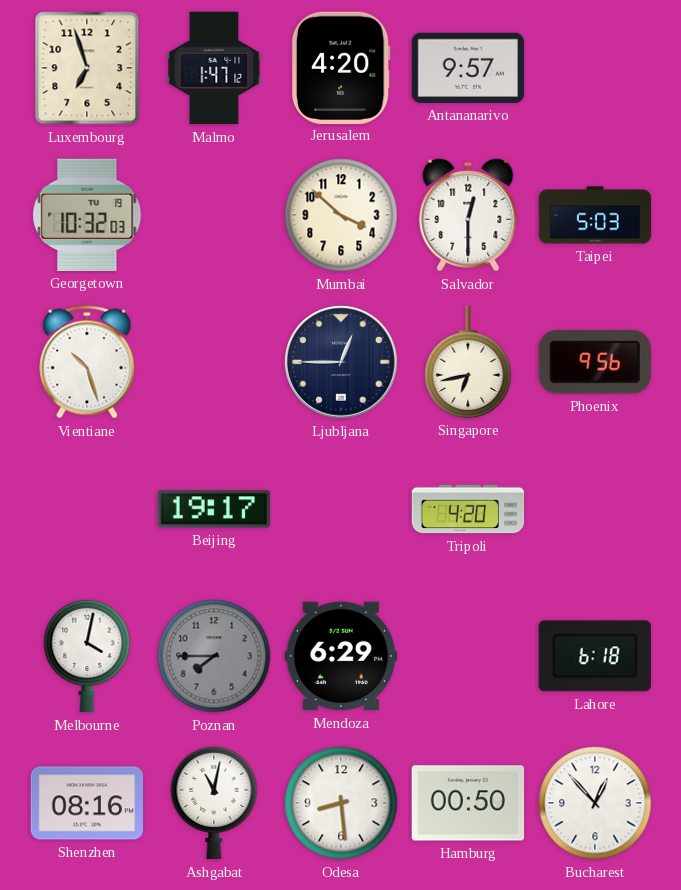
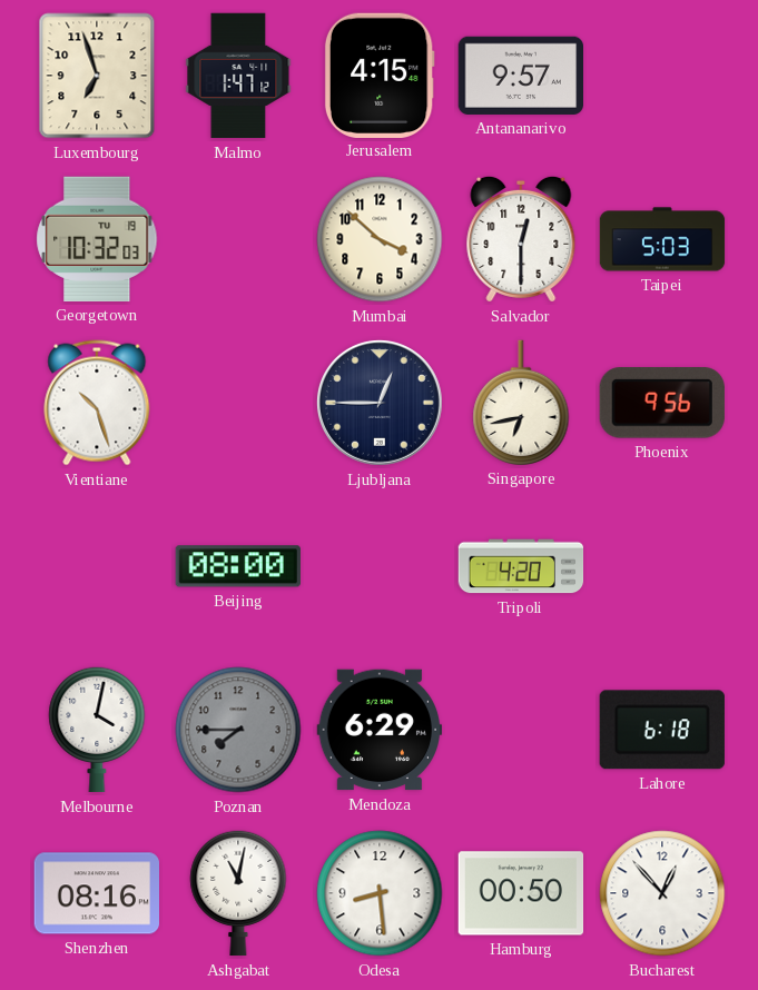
Jerusalem: 4:20 -> 4:15 (380, 75)
Beijing: 19:17 -> 08:00 (238, 566)
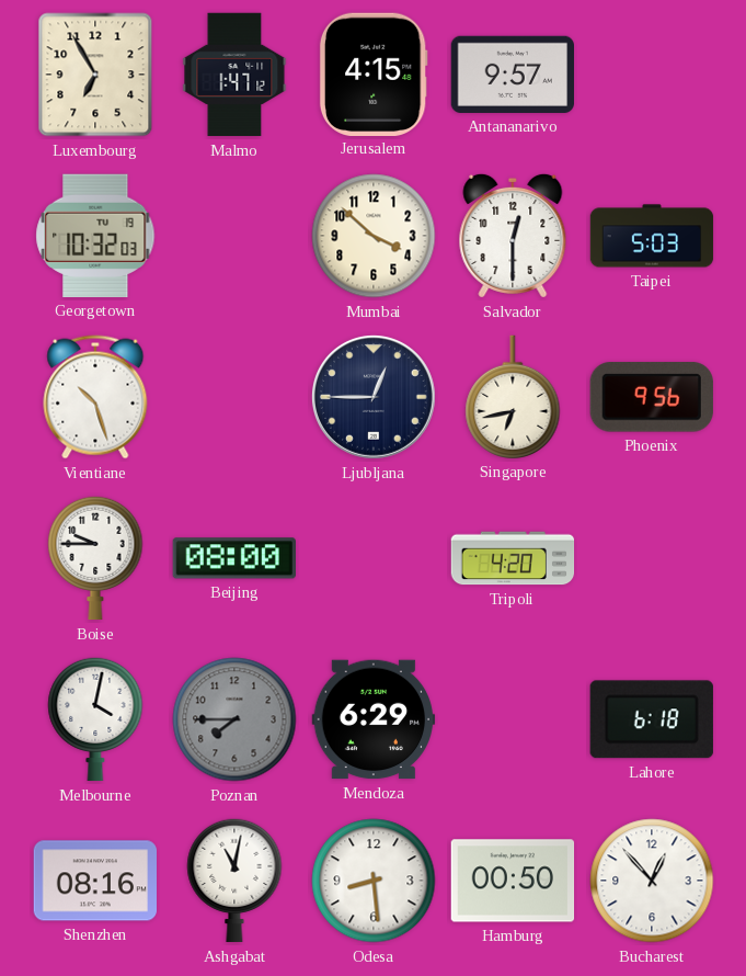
Luxembourg: 6:57 -> 6:55 (95, 75)
Boise: none -> 9:45 (95, 558)
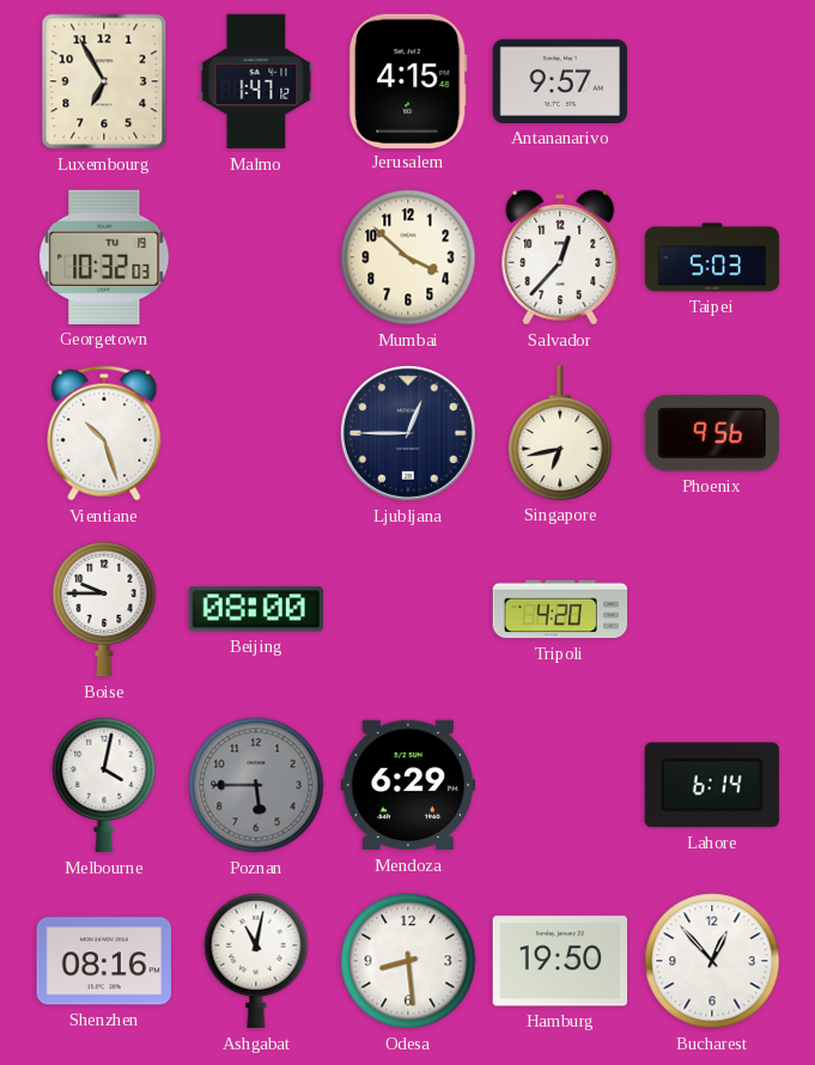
Salvador: 12:30 -> 12:37 (560, 257)
Poznan: 7:45 -> 5:45 (256, 785)
Lahore: 6:18 -> 6:14 (712, 785)
Hamburg: 00:50 -> 19:50 (560, 961)
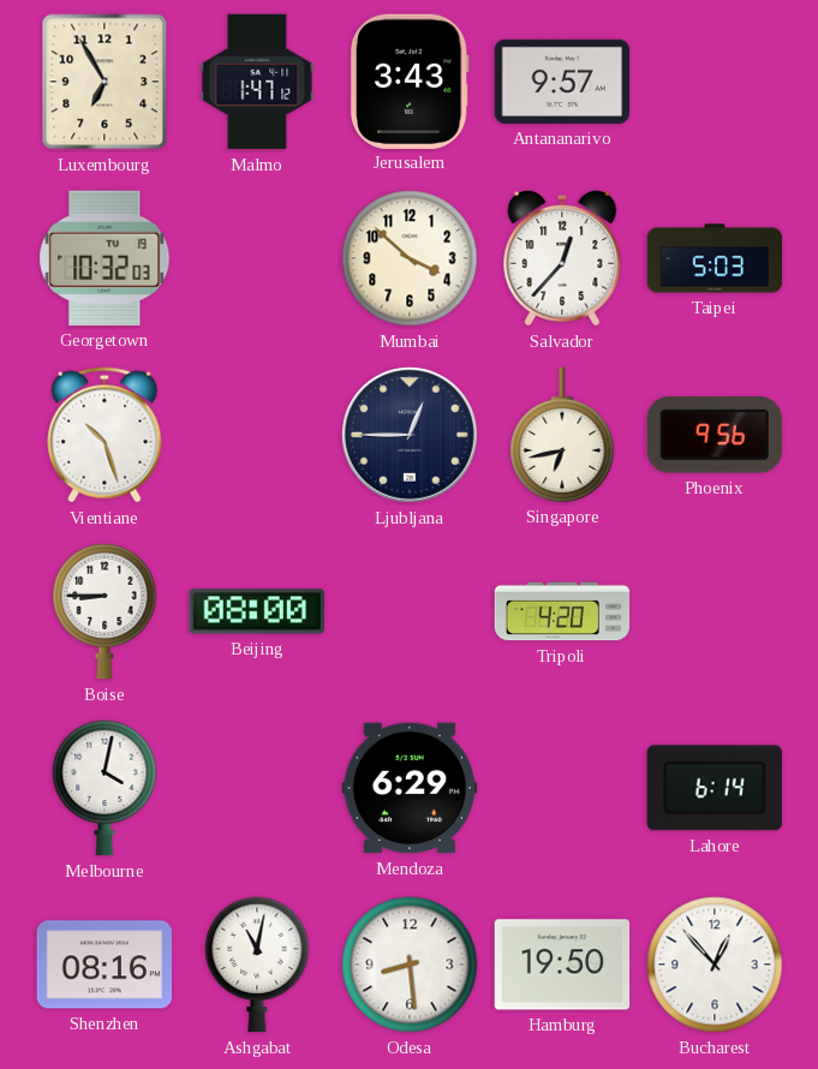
Jerusalem: 4:15 -> 3:43 (410, 80)
Boise: 9:45 -> 8:45 (105, 611)
Poznan: 5:45 -> none (256, 785)
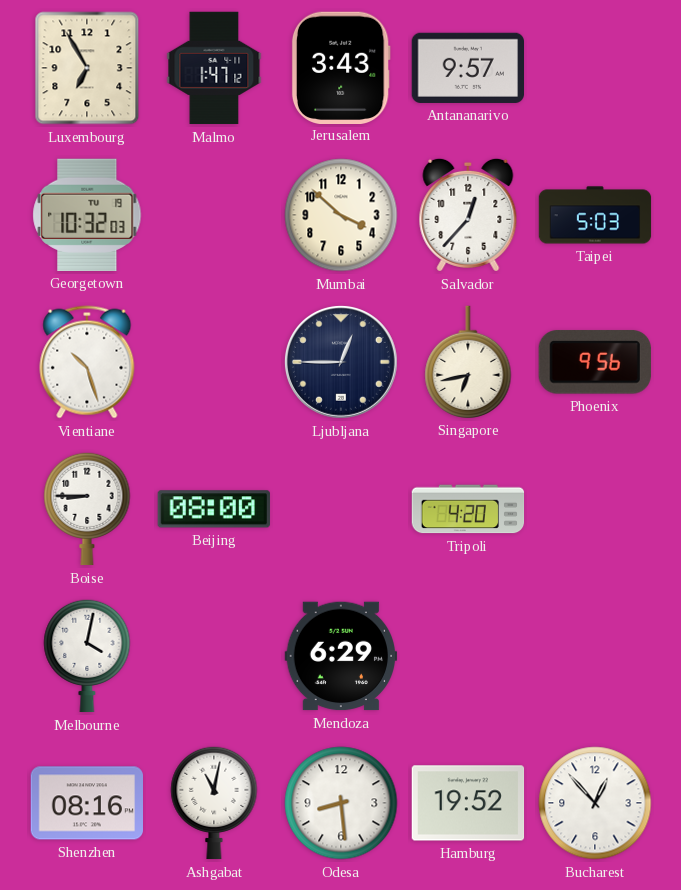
Lahore: 6:14 -> none (715, 788)
Hamburg: 19:50 -> 19:52 (468, 803)
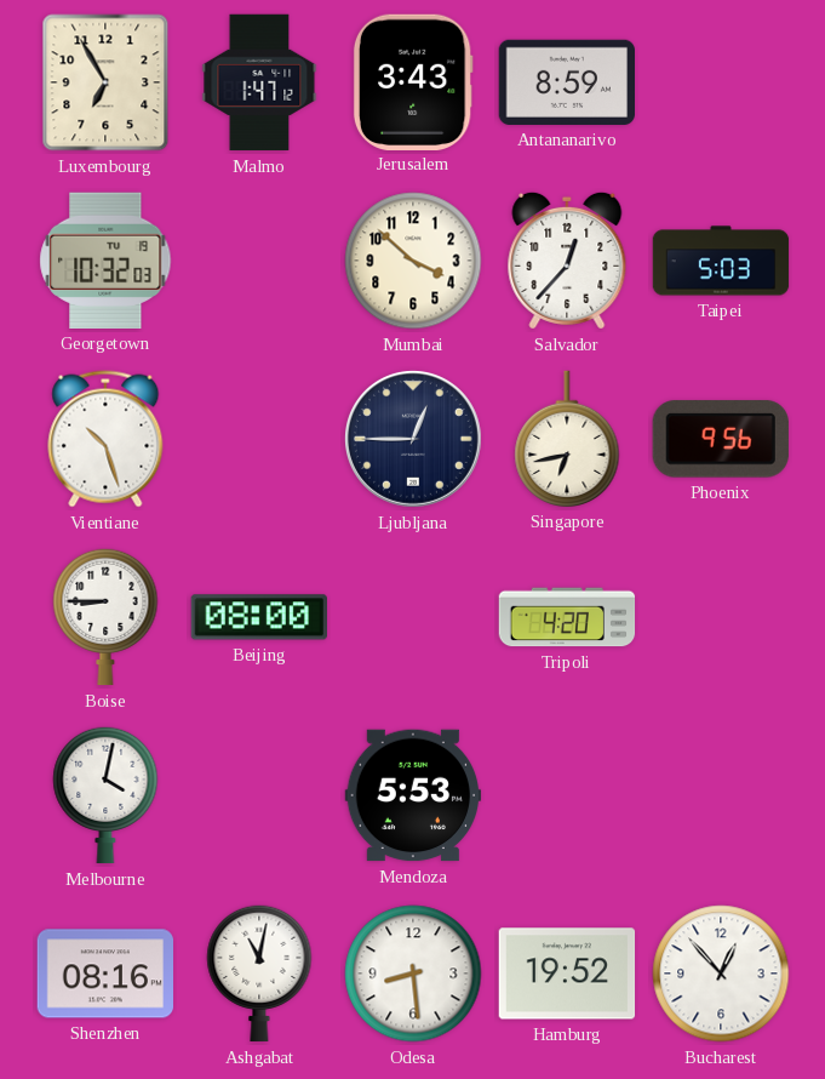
Antananarivo: 9:57 -> 8:59 (566, 82)
Mendoza: 6:29 -> 5:53 (413, 795)
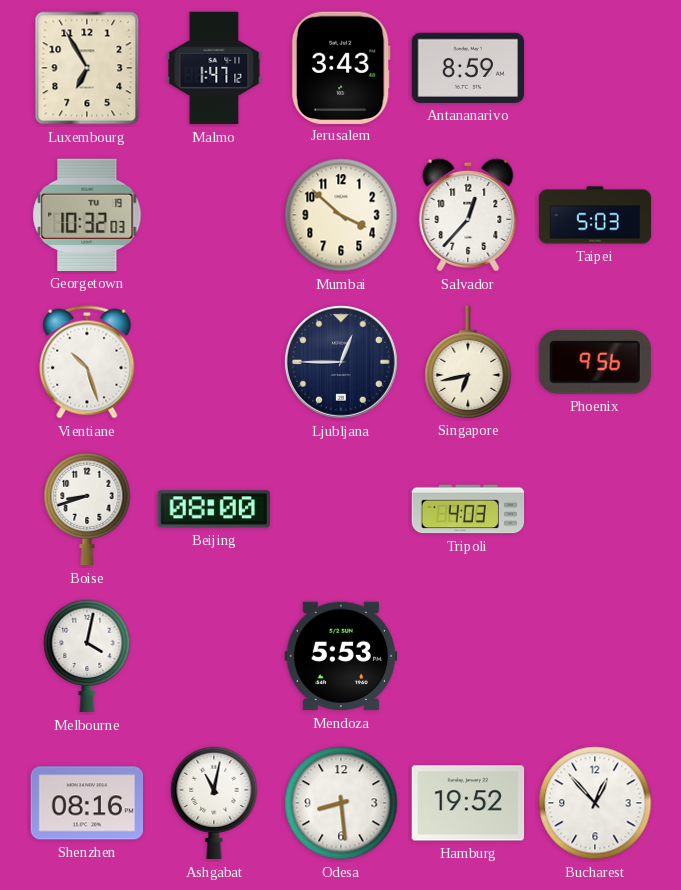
Boise: 8:45 -> 8:42 (87, 509)
Tripoli: 4:20 -> 4:03 (468, 509)
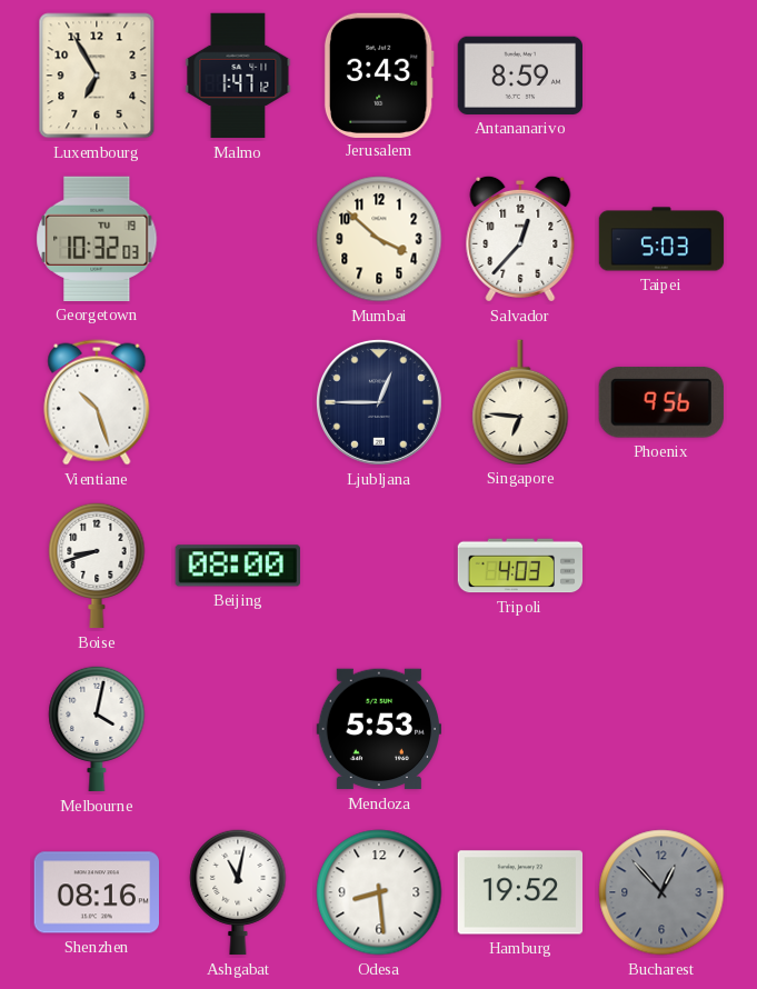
Singapore: 6:43 -> 6:46 (520, 402)
Bucharest dial: white -> grey (661, 892)
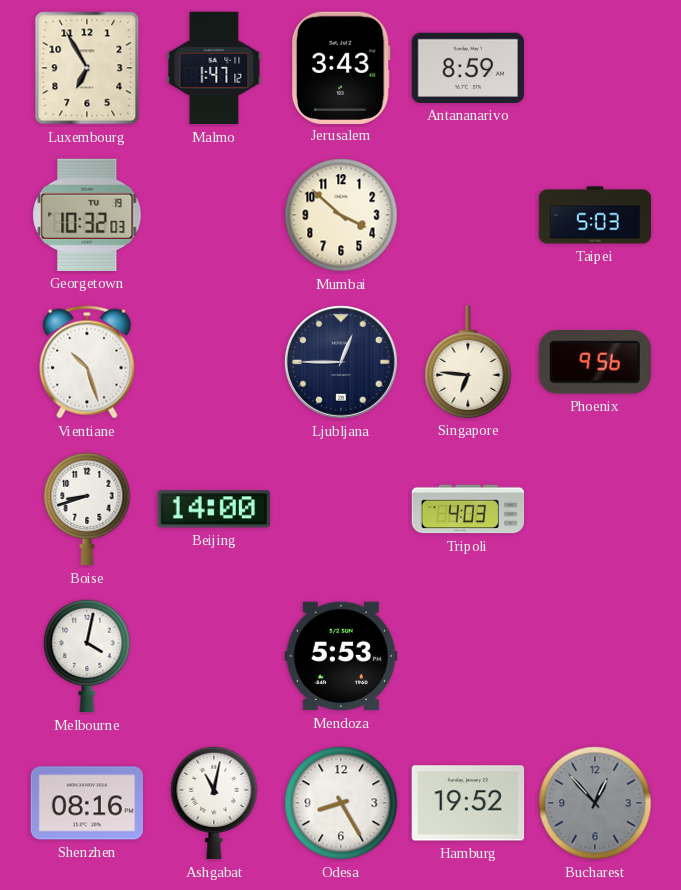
Salvador: 12:37 -> none (520, 239)
Beijing: 08:00 -> 14:00 (214, 509)
Odesa: 8:29 -> 8:25 (341, 803)
